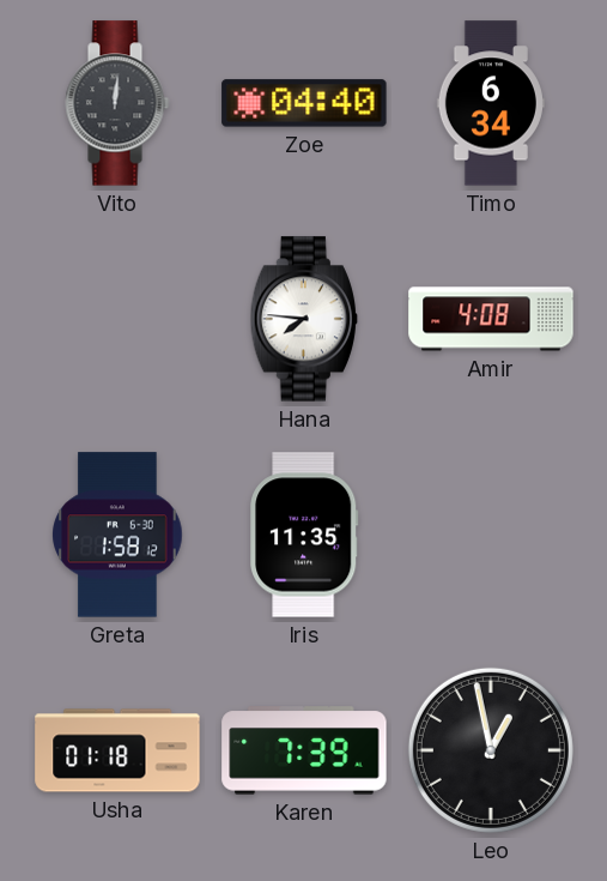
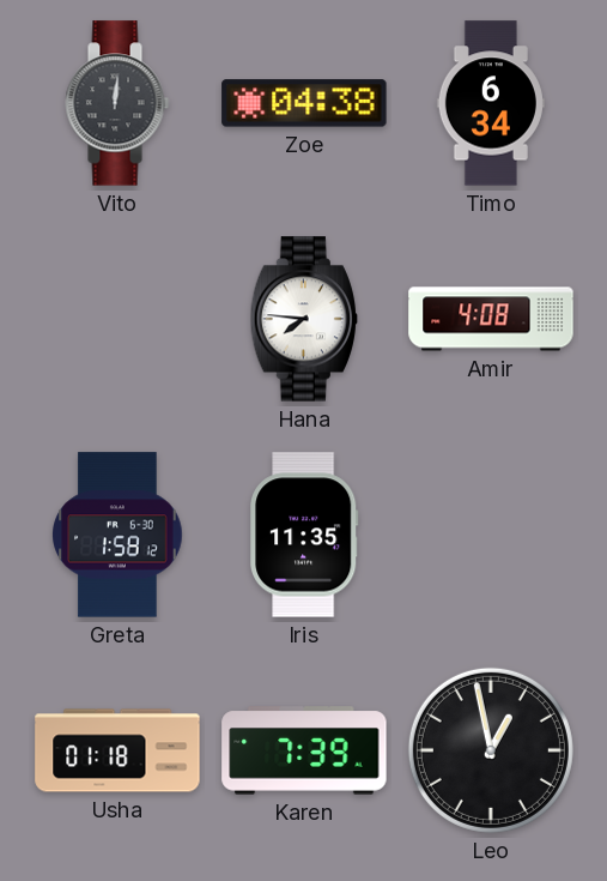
Zoe: 04:40 -> 04:38 (304, 103)
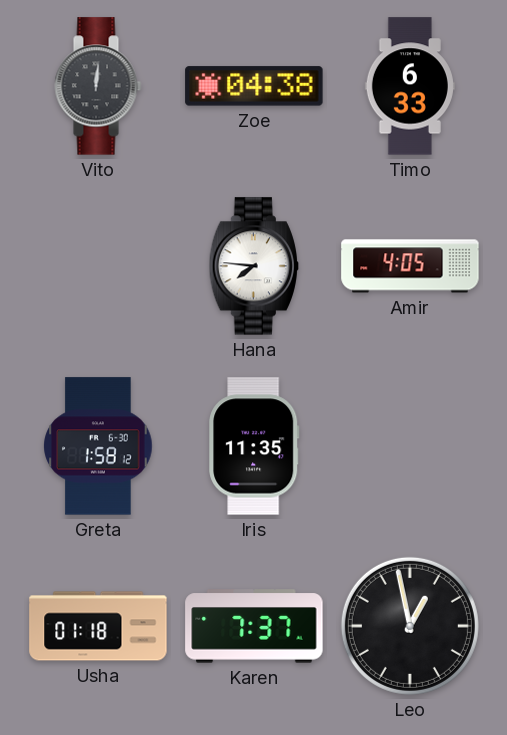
Timo: 6:34 -> 6:33 (410, 86)
Amir: 4:08 -> 4:05 (410, 266)
Karen: 7:39 -> 7:37 (254, 626)
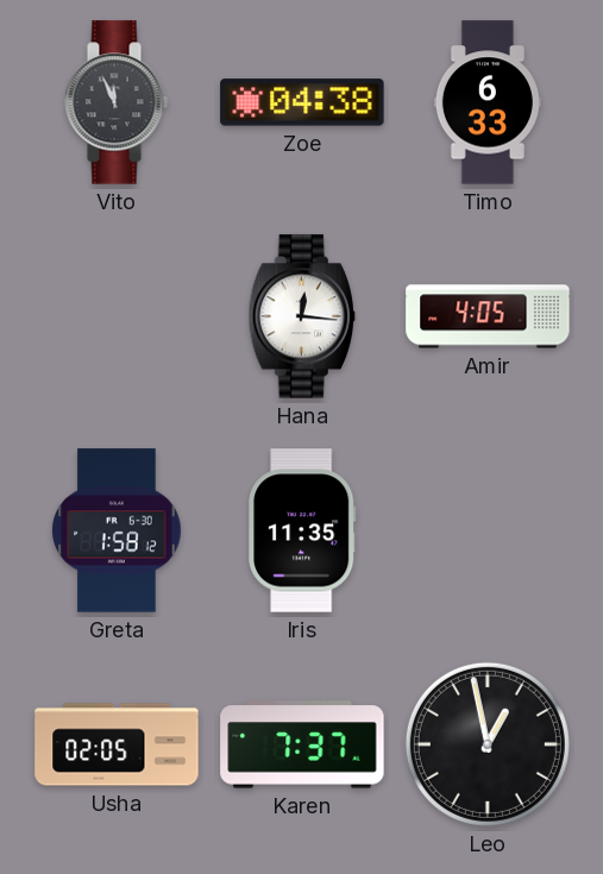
Vito: 12:01 -> 11:56 (117, 102)
Hana: 7:46 -> 12:16 (301, 316)
Usha: 01:18 -> 02:05 (117, 744)
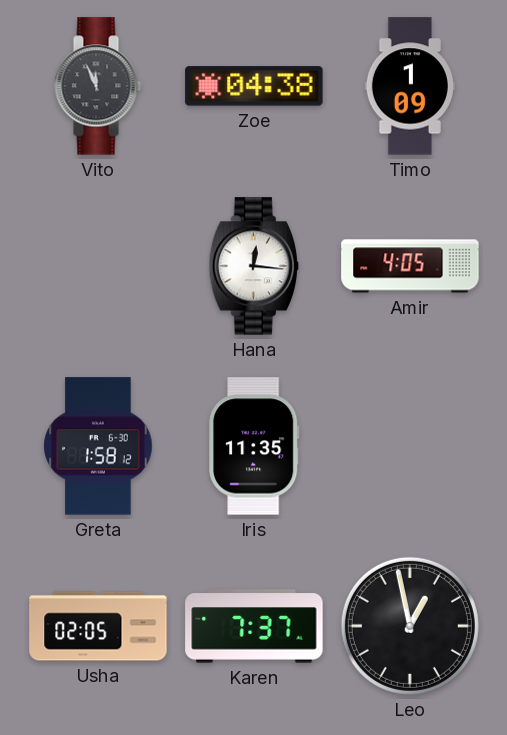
Timo: 6:33 -> 1:09 (410, 86)
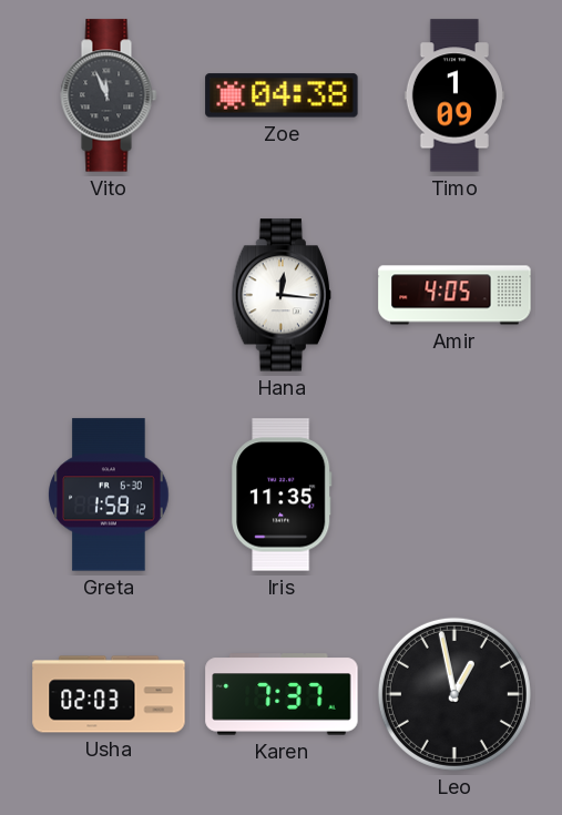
Usha: 02:05 -> 02:03 (109, 694)
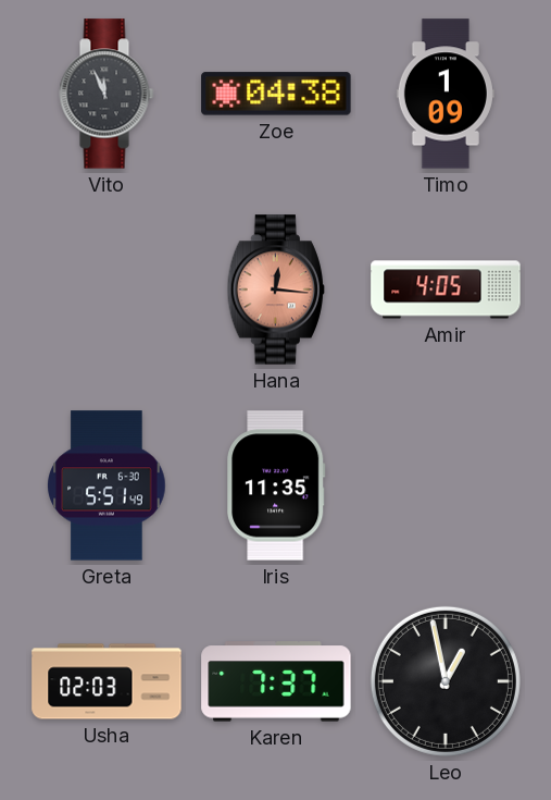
Hana dial: white -> salmon (275, 290)
Greta: 1:58 -> 5:51 (107, 485)
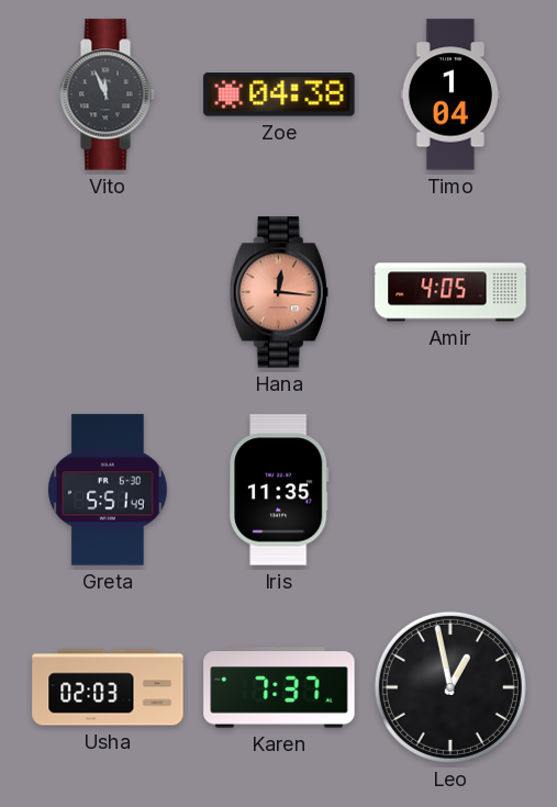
Timo: 1:09 -> 1:04 (450, 94)
